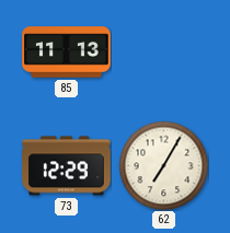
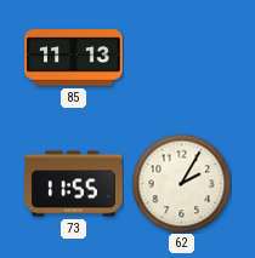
73: 12:29 -> 11:55 (74, 184)
62: 7:05 -> 2:05 (181, 183)
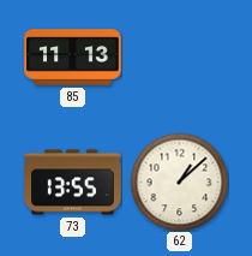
73: 11:55 -> 13:55 (73, 183)
62: 2:05 -> 1:08 (179, 181)
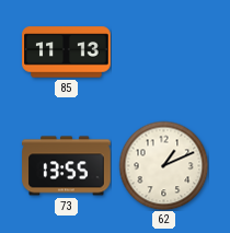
62: 1:08 -> 1:11 (163, 165)
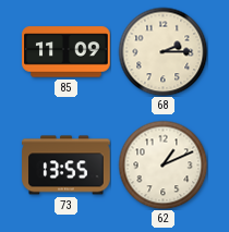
85: 11:13 -> 11:09 (67, 52)
68: none -> 2:15 (162, 51)
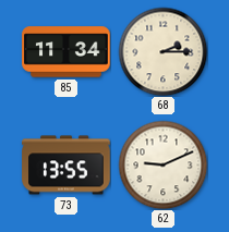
85: 11:09 -> 11:34 (67, 52)
62: 1:11 -> 9:11 (162, 164)
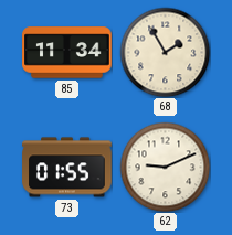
68: 2:15 -> 1:55 (165, 52)
73: 13:55 -> 01:55 (67, 168)
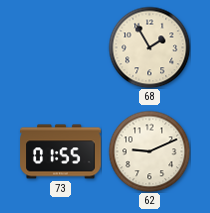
85: 11:34 -> none (67, 53)
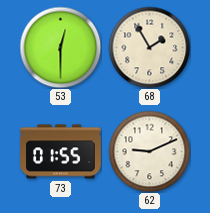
53: none -> 12:30 (60, 47)
